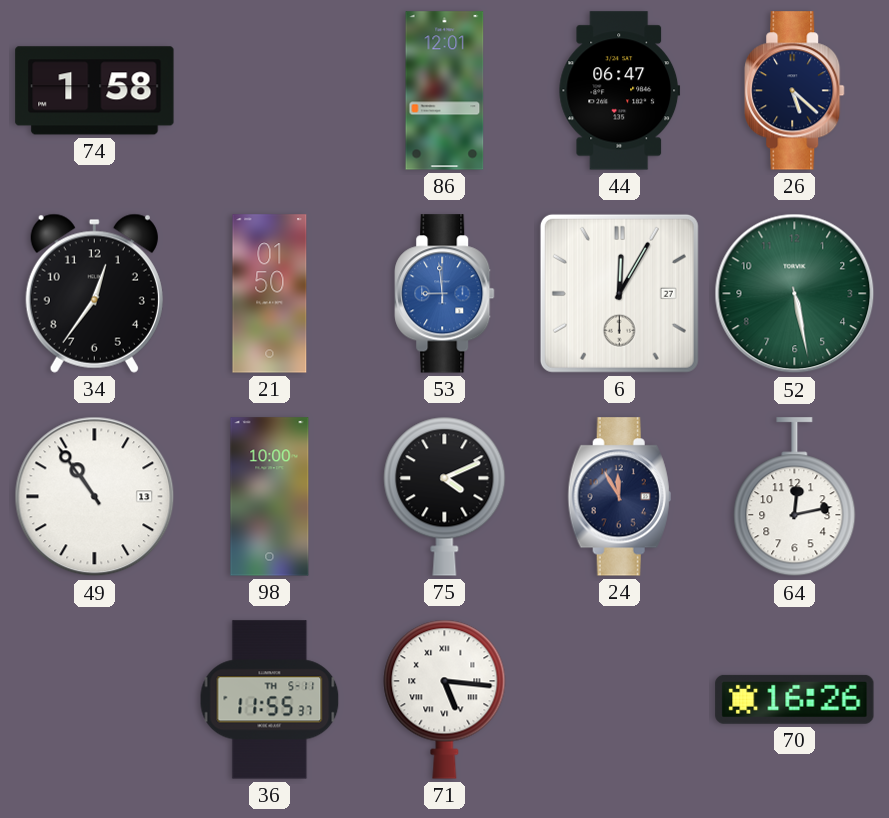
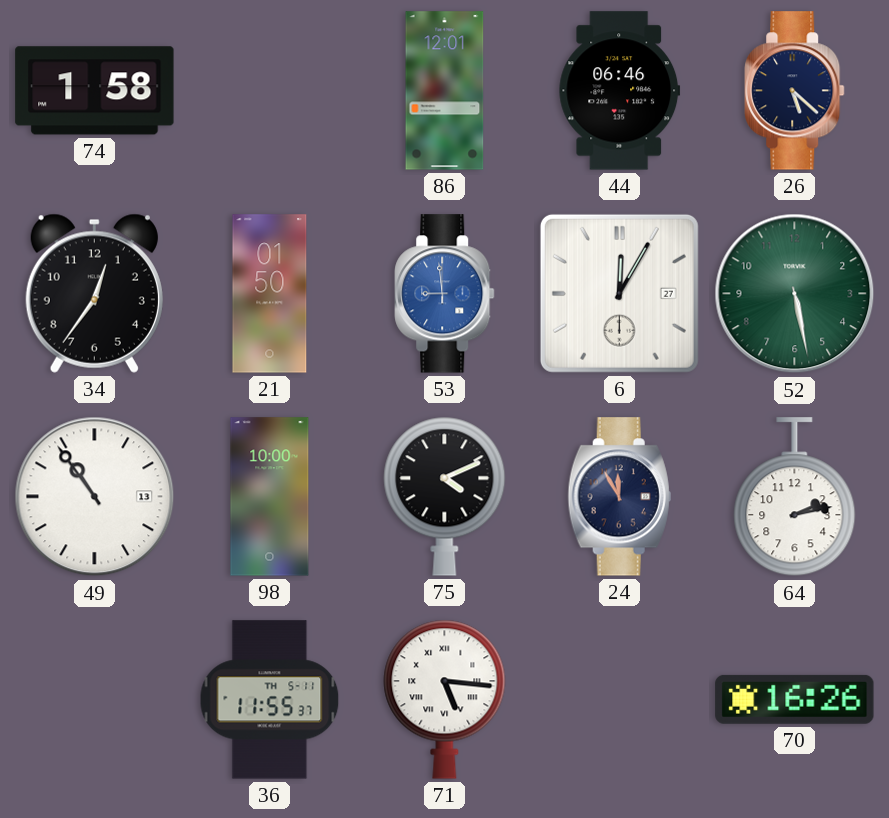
44: 06:47 -> 06:46 (620, 91)
64: 12:13 -> 2:13 (795, 497)
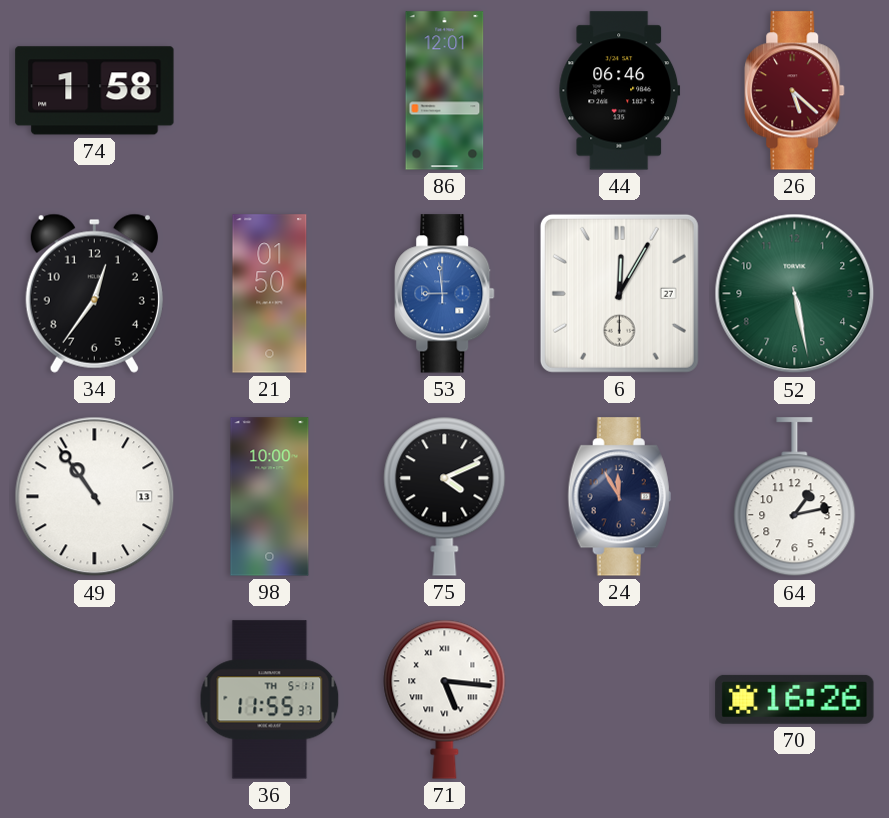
26 dial: navy -> burgundy (795, 91)
64: 2:13 -> 1:13 (795, 497)
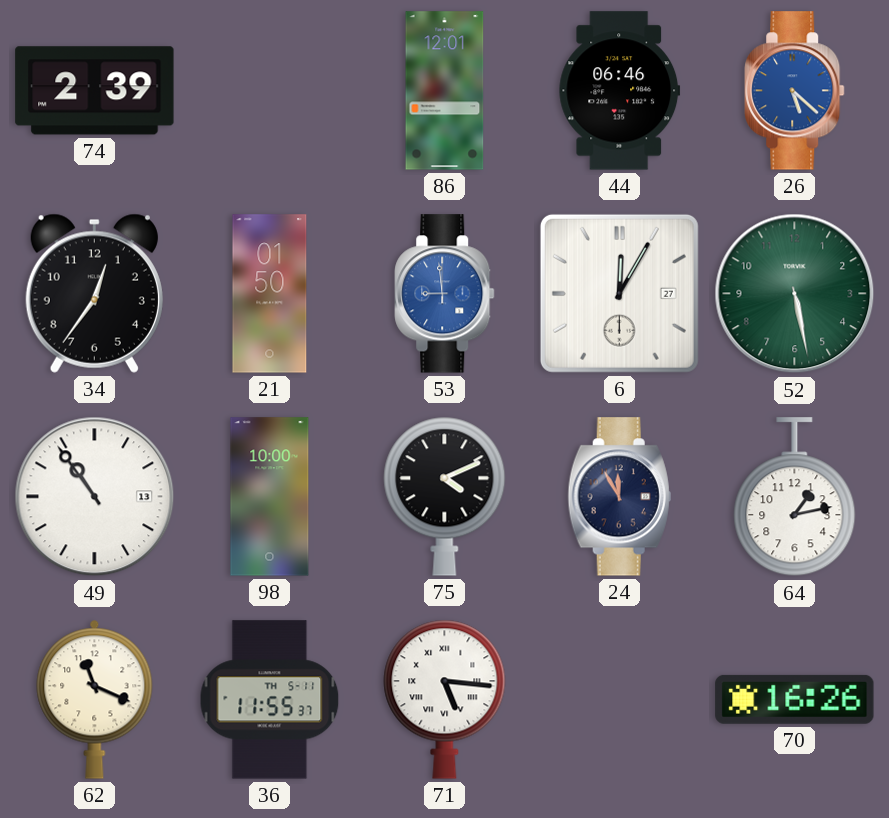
74: 1:58 -> 2:39 (95, 91)
26 dial: burgundy -> blue (795, 91)
62: none -> 11:19 (95, 699)
